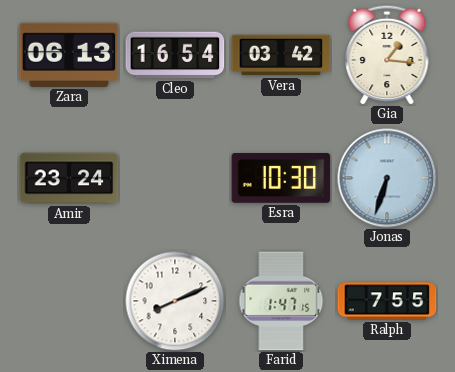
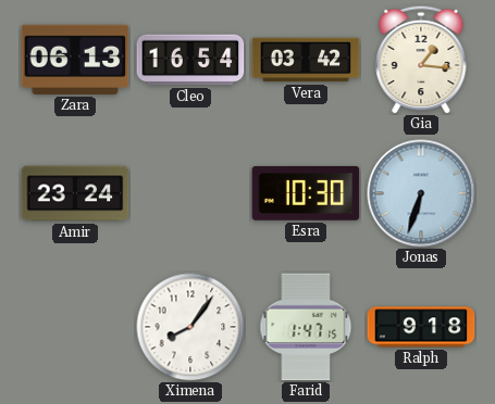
Ximena: 8:11 -> 8:06 (190, 327)
Ralph: 7:55 -> 9:18 (421, 327)
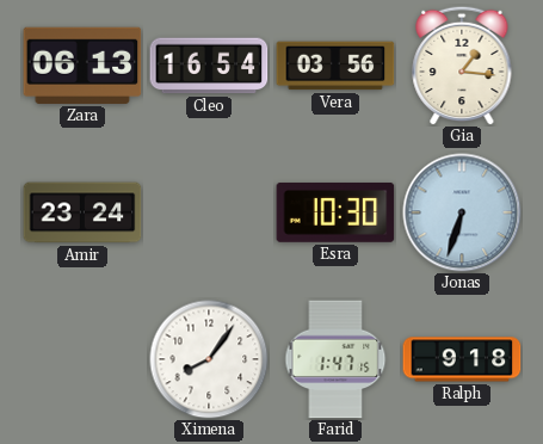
Vera: 03:42 -> 03:56 (335, 66)
